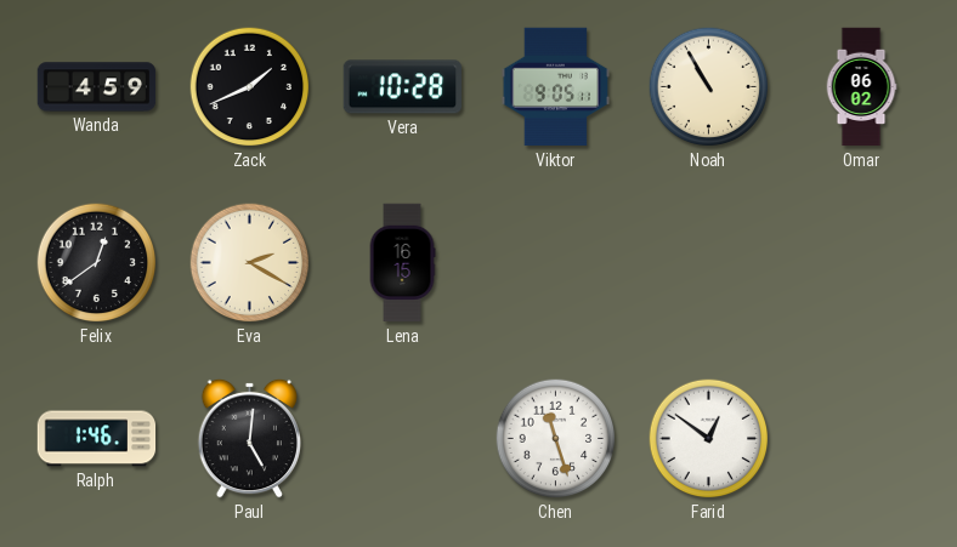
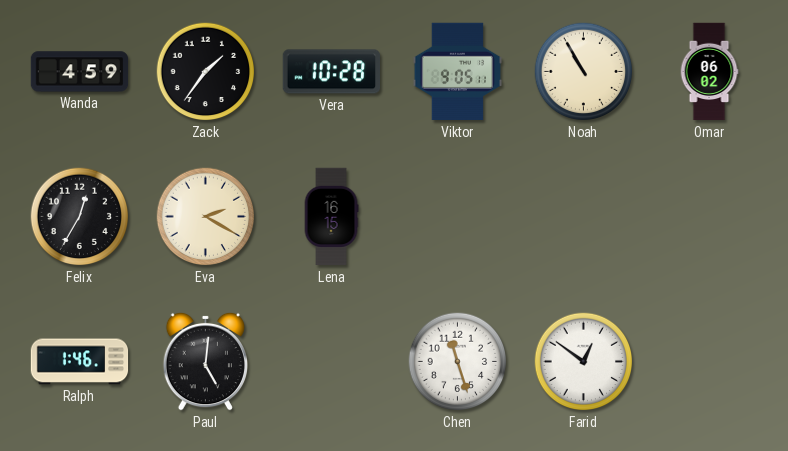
Zack: 1:41 -> 1:36 (206, 72)
Felix: 12:39 -> 12:35 (80, 217)
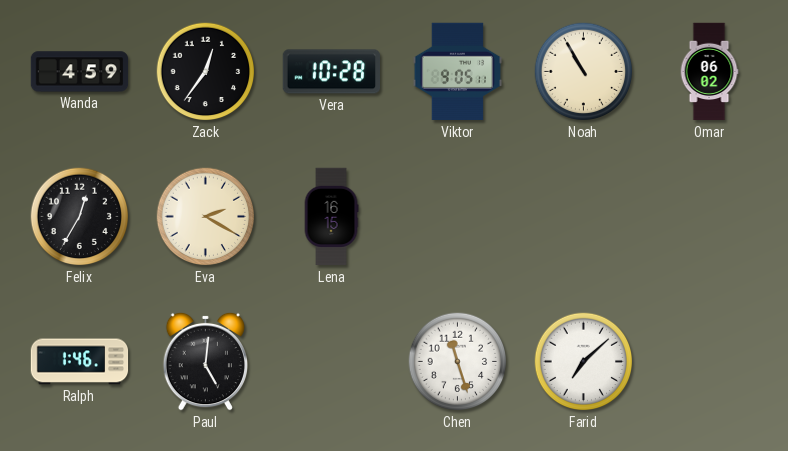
Zack: 1:36 -> 12:36 (206, 72)
Farid: 12:51 -> 7:08 (584, 362)
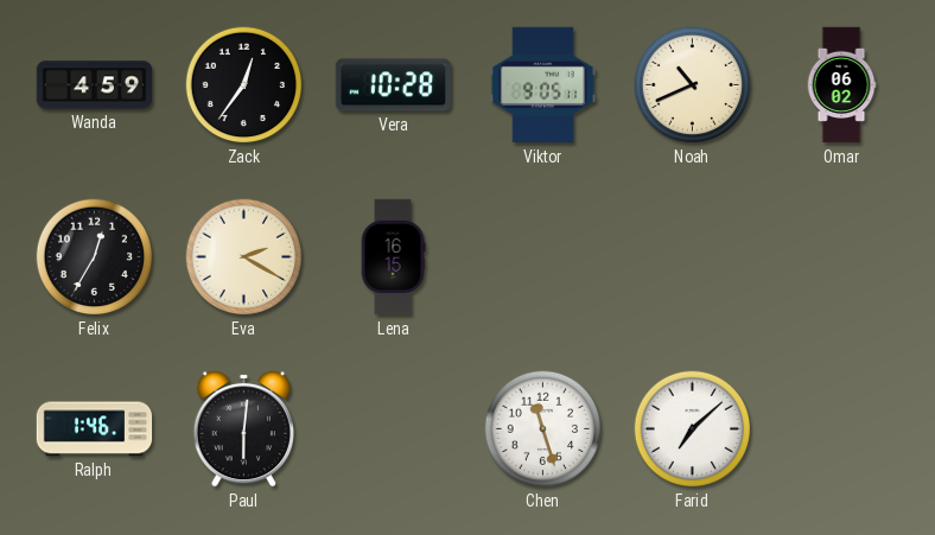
Noah: 10:55 -> 10:41 (693, 85)
Paul: 5:01 -> 6:01 (243, 428)
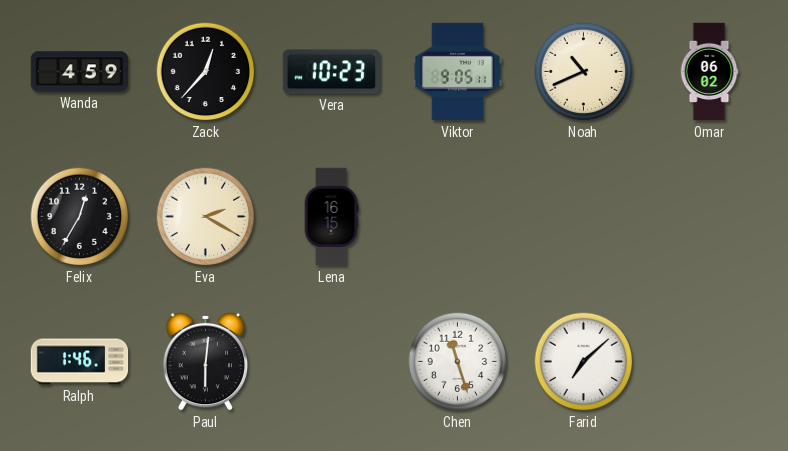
Zack: 12:36 -> 12:37 (206, 72)
Vera: 10:28 -> 10:23 (331, 72)
